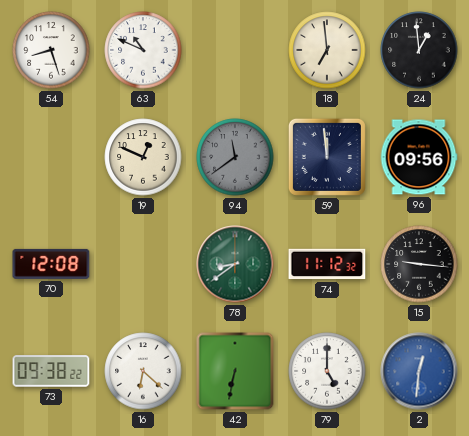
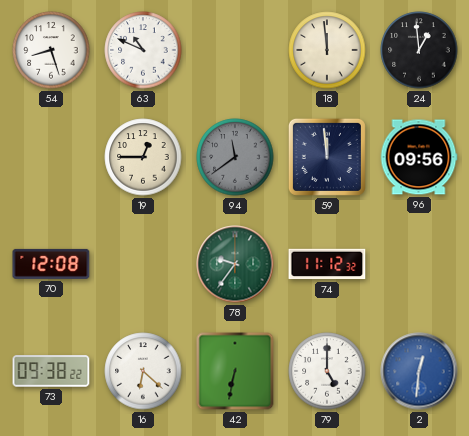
18: 6:59 -> 11:59 (327, 50)
19: 12:49 -> 12:45 (143, 157)
78: 8:39 -> 9:36 (235, 264)
15: 9:16 -> none (419, 264)
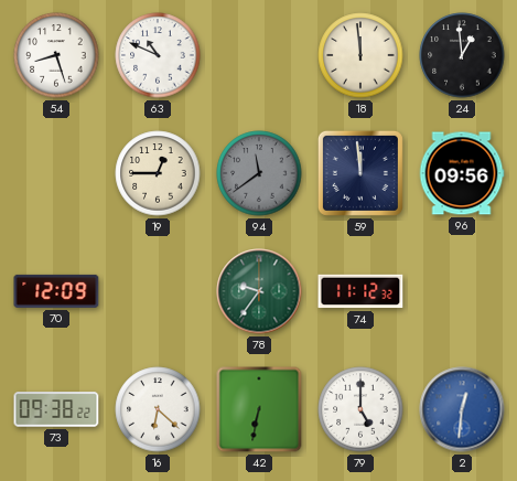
70: 12:08 -> 12:09 (56, 291)
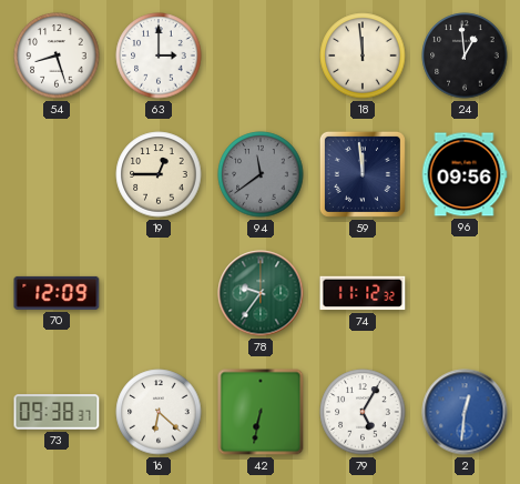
63: 10:49 -> 3:00 (159, 56)
73: 09:38:22 -> 09:38:37 (57, 412)
79: 5:00 -> 5:05 (363, 412)
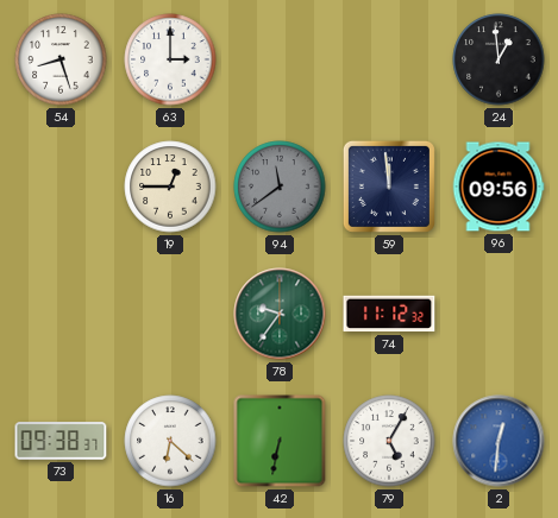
18: 11:59 -> none (363, 56)
70: 12:09 -> none (57, 293)
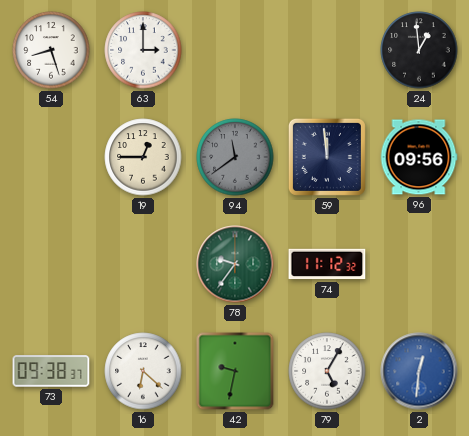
42: 6:32 -> 9:32 (235, 371)
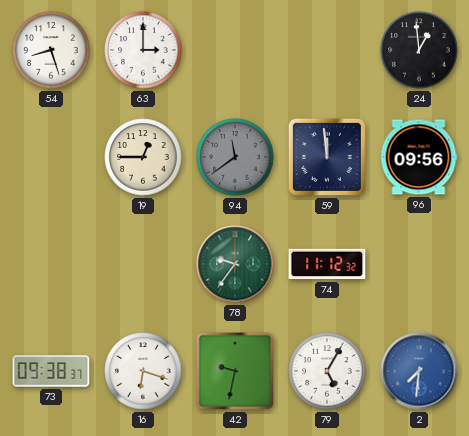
16: 6:22 -> 6:18 (143, 371)
2: 12:31 -> 7:31 (419, 371)
